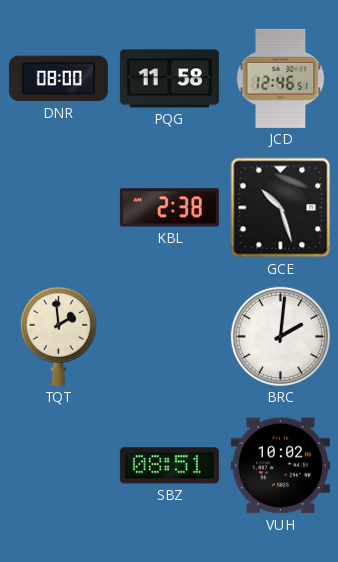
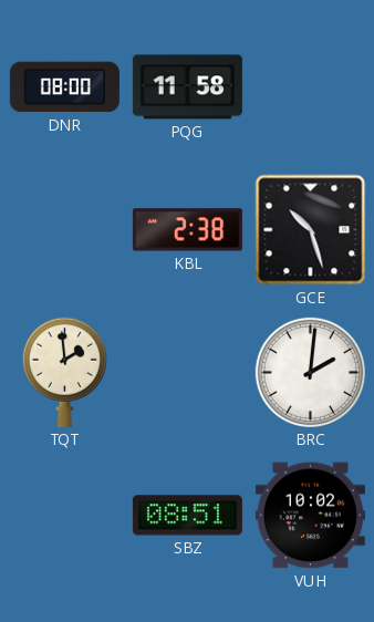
JCD: 12:46 -> none (281, 78)
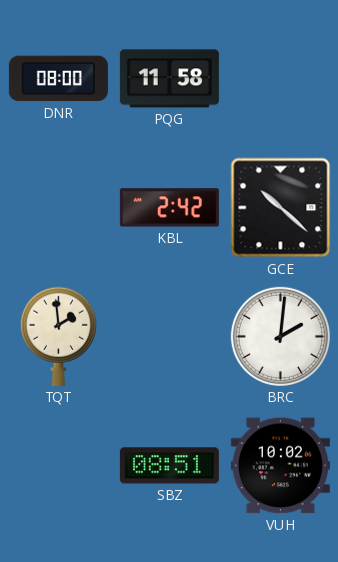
KBL: 2:38 -> 2:42 (169, 208)
GCE: 10:27 -> 10:22 (281, 208)
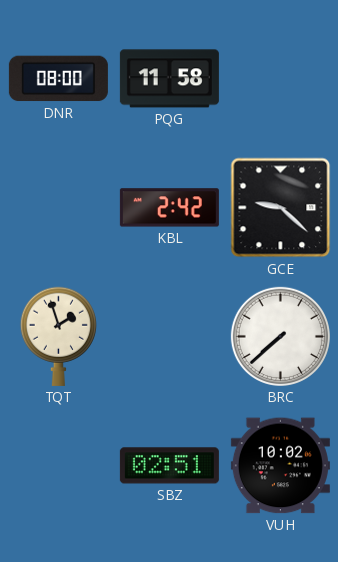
GCE: 10:22 -> 9:22 (281, 208)
TQT: 1:59 -> 1:57 (58, 336)
BRC: 2:01 -> 7:38 (280, 336)
SBZ: 08:51 -> 02:51 (169, 466)
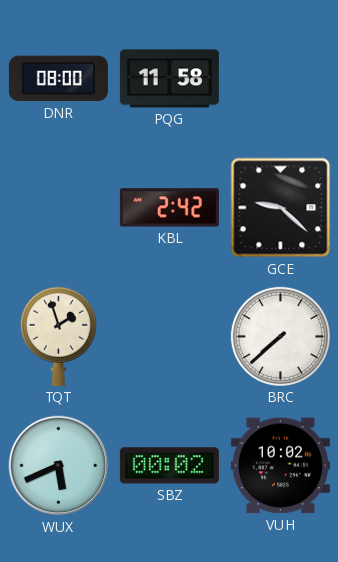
WUX: none -> 5:41 (59, 466)
SBZ: 02:51 -> 00:02 (169, 466)
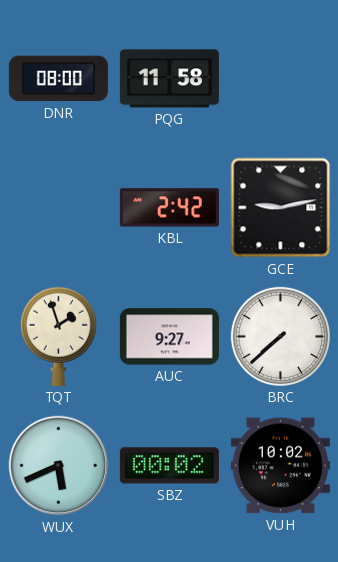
GCE: 9:22 -> 9:13 (281, 208)
AUC: none -> 9:27 (169, 337)
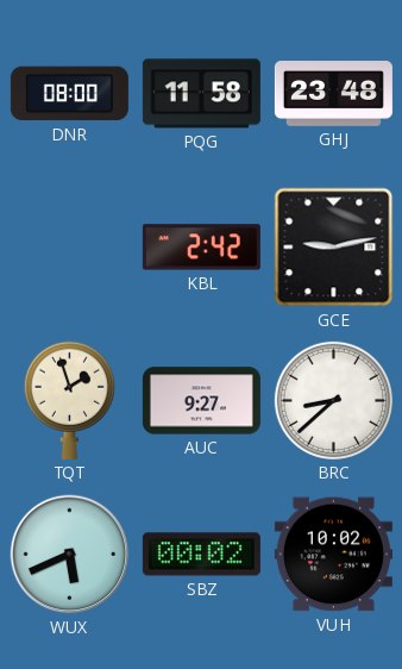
GHJ: none -> 23:48 (333, 94)
BRC: 7:38 -> 8:38 (333, 400)
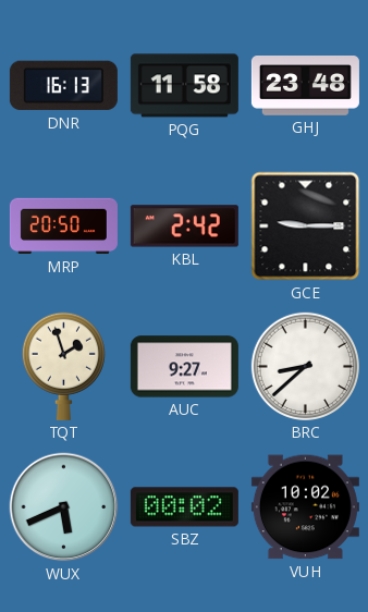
DNR: 08:00 -> 16:13 (63, 86)
MRP: none -> 20:50 (63, 227)
GCE: 9:13 -> 9:15 (306, 227)
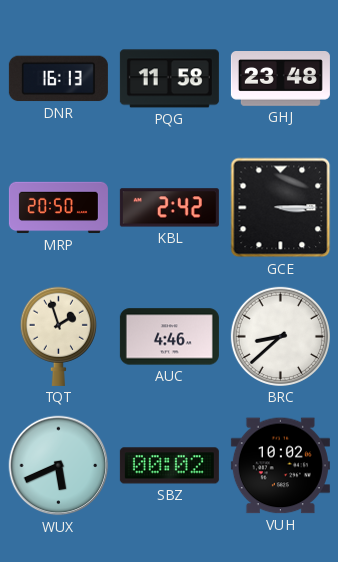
GCE: 9:15 -> 3:15 (281, 208)
AUC: 9:27 -> 4:46 (169, 337)
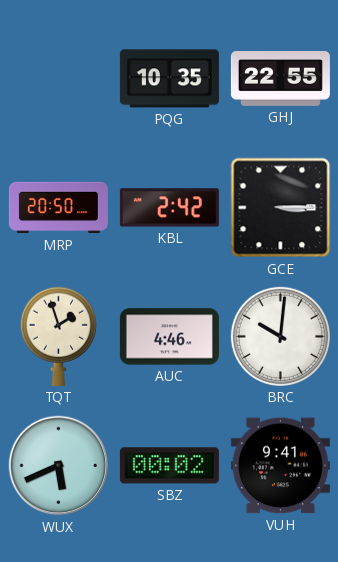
DNR: 16:13 -> none (58, 79)
PQG: 11:58 -> 10:35 (169, 79)
GHJ: 23:48 -> 22:55 (280, 79)
BRC: 8:38 -> 10:01 (280, 336)
VUH: 10:02 -> 9:41 (280, 466)
